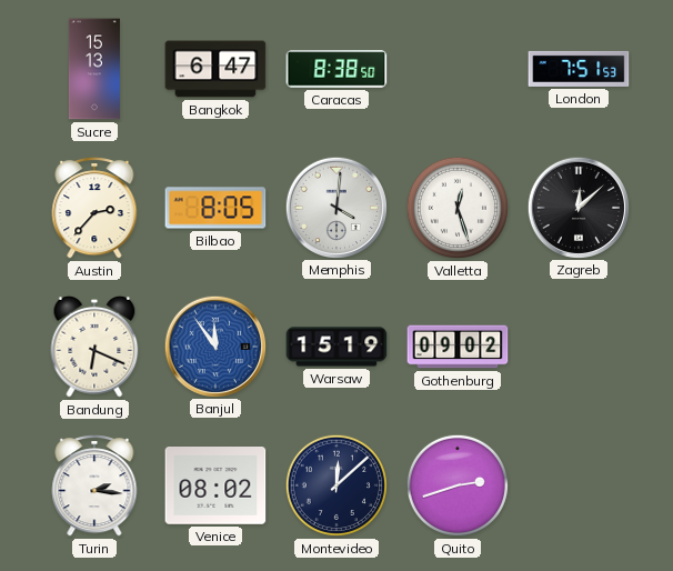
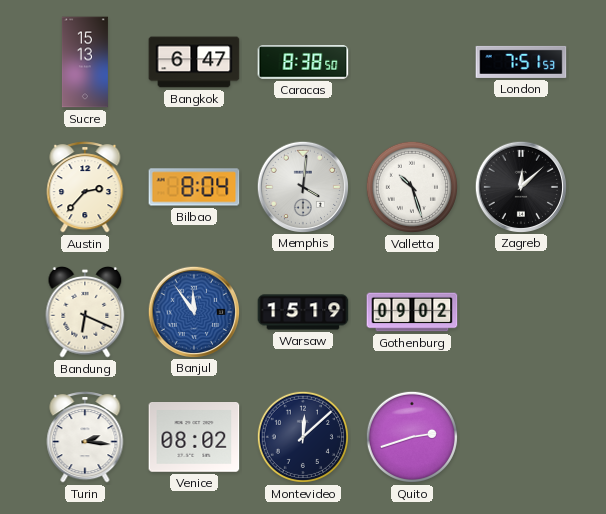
Bilbao: 8:05 -> 8:04 (194, 187)
Valletta: 12:27 -> 10:27 (412, 187)
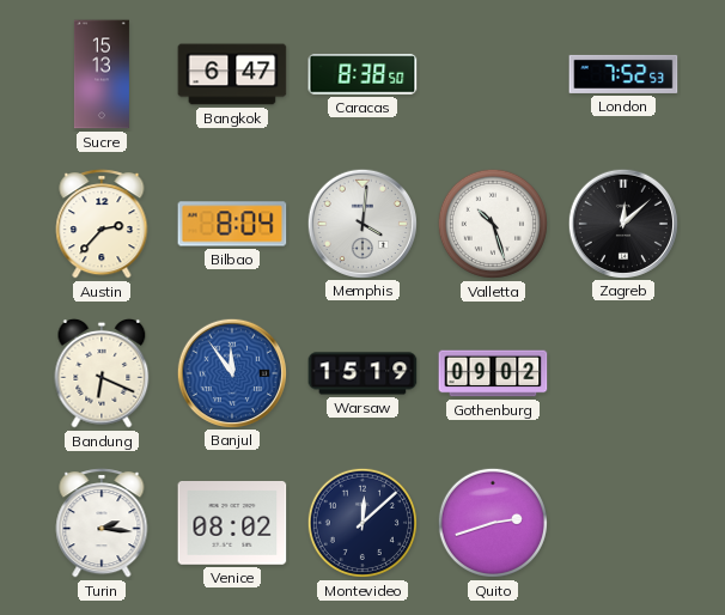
London: 7:51 -> 7:52 (623, 74)
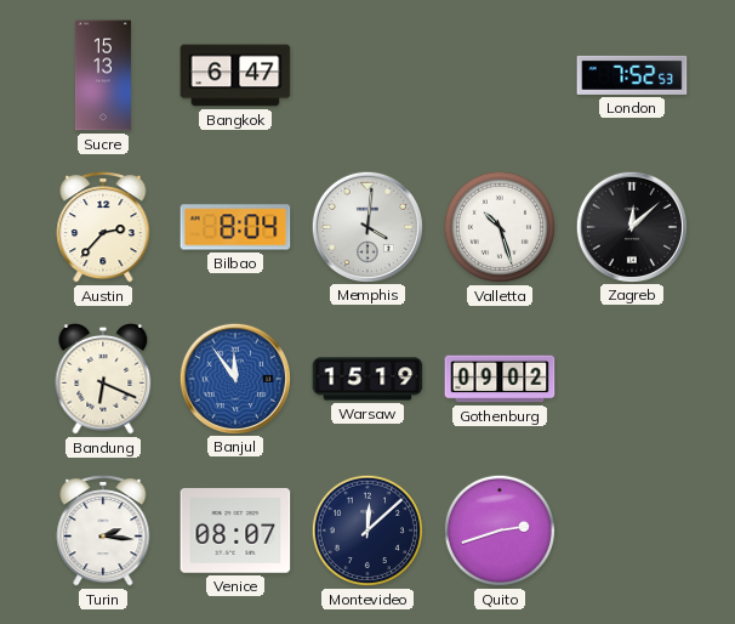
Caracas: 8:38 -> none (363, 74)
Venice: 08:02 -> 08:07 (235, 532)
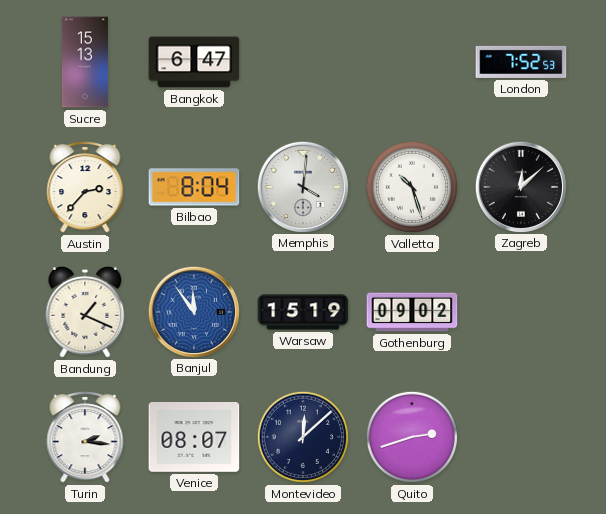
Bandung: 6:19 -> 1:19 (85, 312)
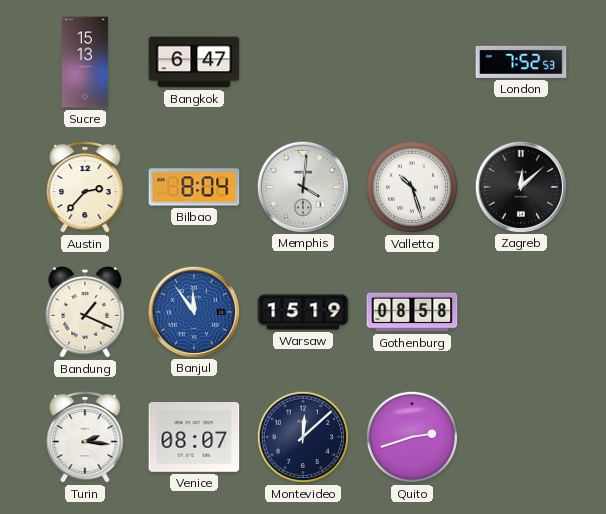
Gothenburg: 09:02 -> 08:58 (412, 312)
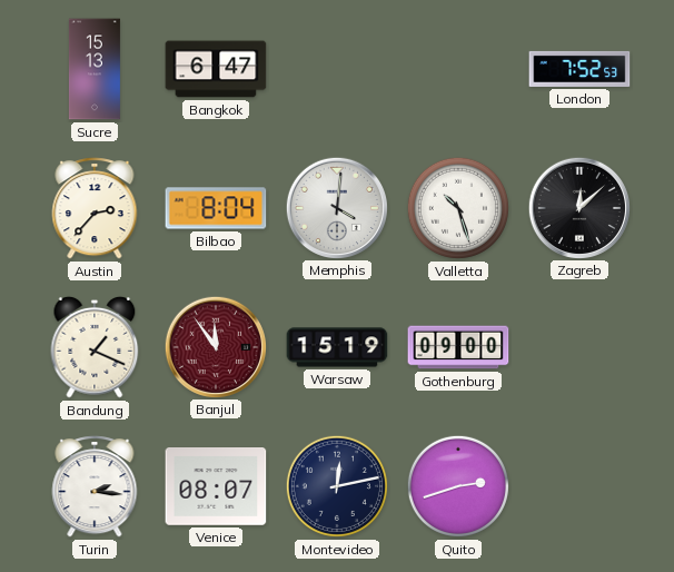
Banjul dial: blue -> burgundy (215, 346)
Gothenburg: 08:58 -> 09:00 (458, 347)
Montevideo: 12:08 -> 12:13 (337, 486)
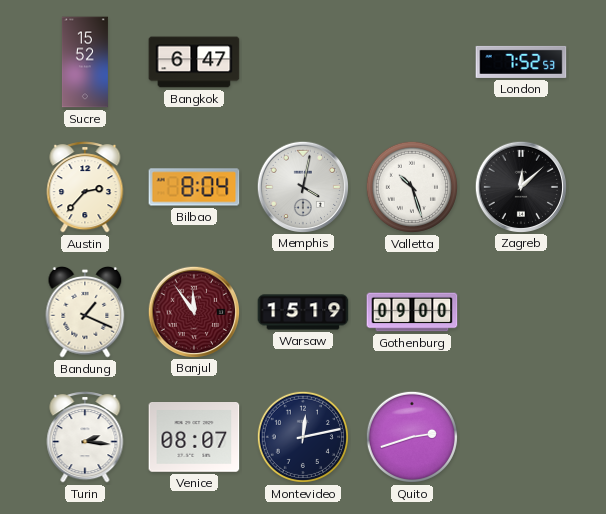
Sucre: 15:13 -> 15:52 (85, 62)
Memphis: 4:01 -> 4:02 (302, 186)
